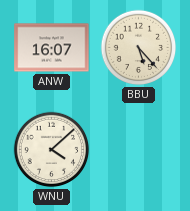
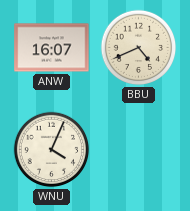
BBU: 5:23 -> 4:41 (139, 48)
WNU: 4:08 -> 4:04 (52, 150)
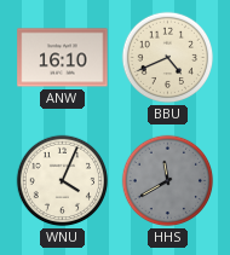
ANW: 16:07 -> 16:10 (63, 58)
HHS: none -> 11:40 (168, 181)
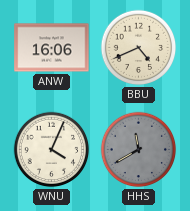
ANW: 16:10 -> 16:06 (52, 48)
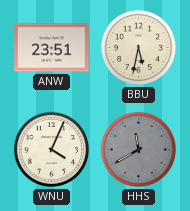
ANW: 16:06 -> 23:51 (52, 48)
BBU: 4:41 -> 5:32 (139, 48)
